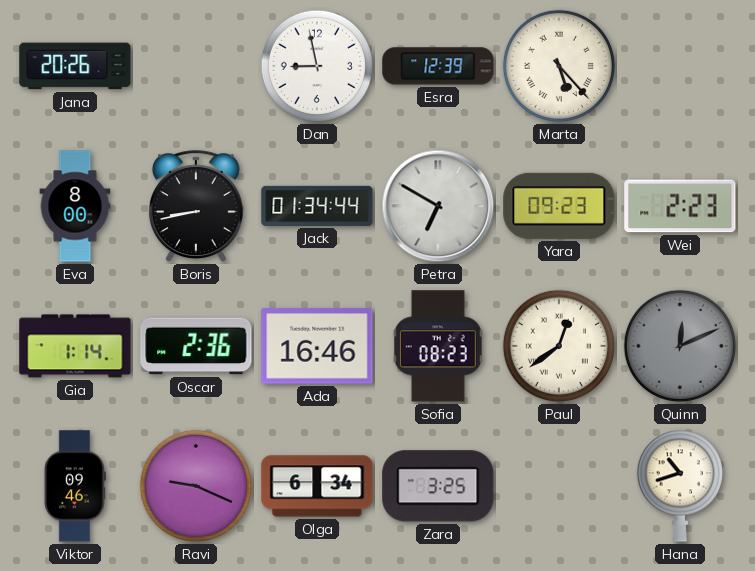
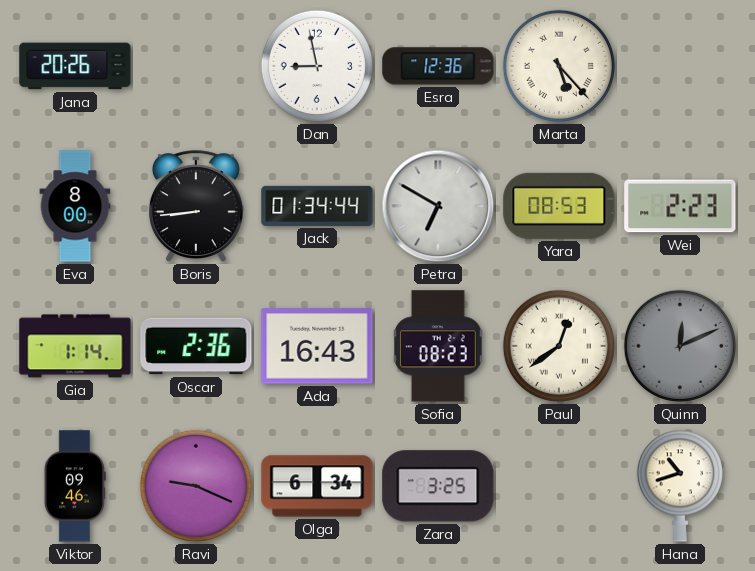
Esra: 12:39 -> 12:36 (438, 66)
Boris: 8:43 -> 8:44 (196, 206)
Yara: 09:23 -> 08:53 (559, 206)
Ada: 16:46 -> 16:43 (317, 346)
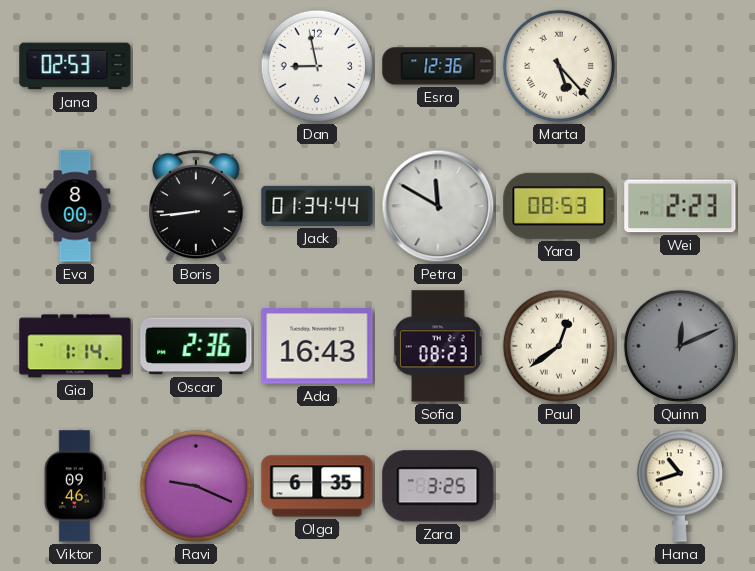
Jana: 20:26 -> 02:53 (75, 66)
Petra: 6:50 -> 11:50 (438, 206)
Olga: 6:34 -> 6:35 (317, 486)
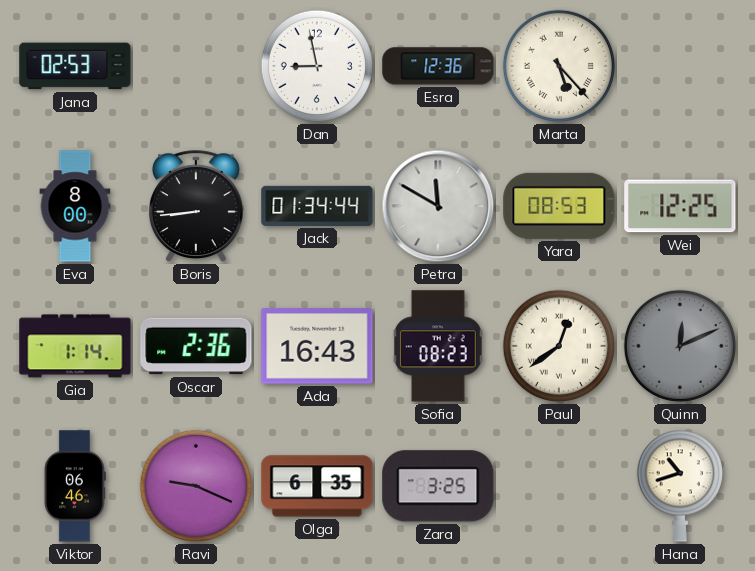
Wei: 2:23 -> 12:25 (680, 206)
Viktor: 09:46 -> 06:46 (75, 486)
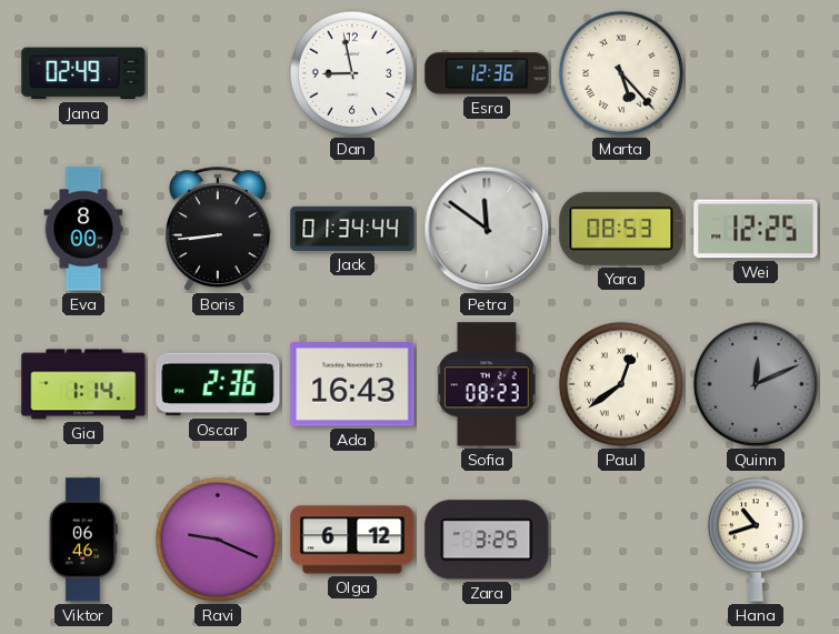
Jana: 02:53 -> 02:49 (83, 73)
Petra: 11:50 -> 11:51 (487, 229)
Olga: 6:35 -> 6:12 (352, 540)
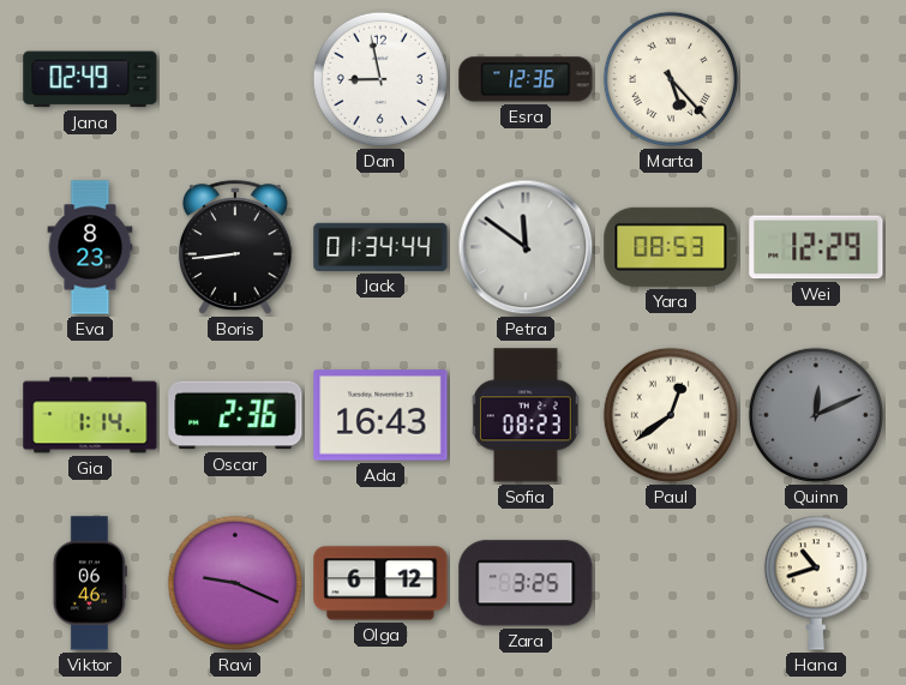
Eva: 8:00 -> 8:23 (90, 247)
Wei: 12:25 -> 12:29 (816, 247)
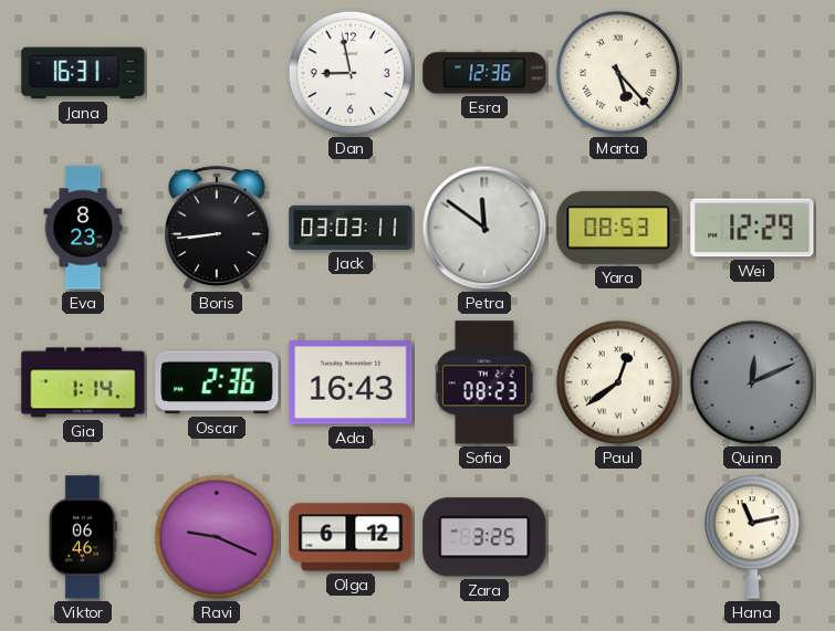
Jana: 02:49 -> 16:31 (83, 73)
Jack: 01:34 -> 03:03 (351, 228)
Hana: 10:42 -> 11:13 (752, 537)
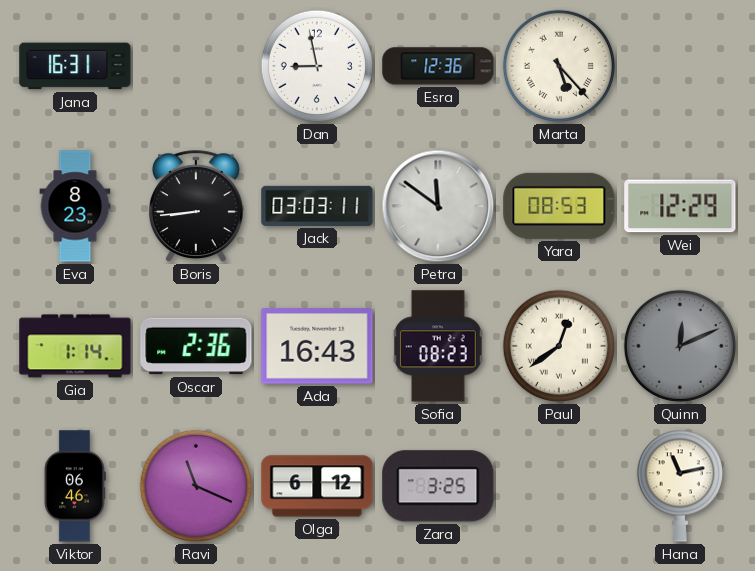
Ravi: 9:19 -> 11:19 (196, 486)
